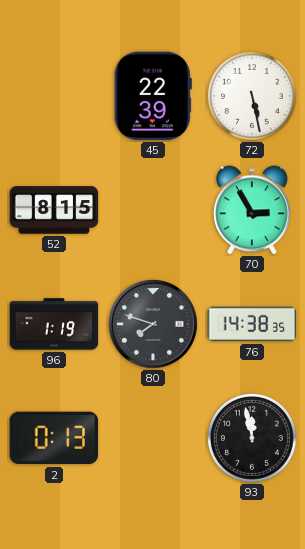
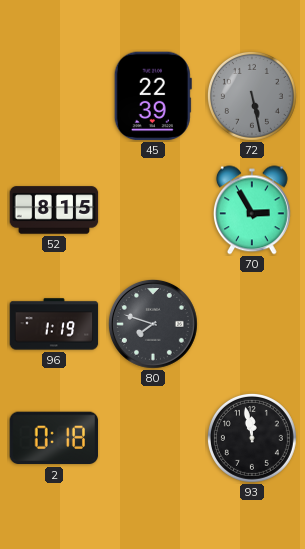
72 dial: white -> grey (252, 96)
76: 14:38 -> none (252, 324)
2: 0:13 -> 0:18 (54, 438)
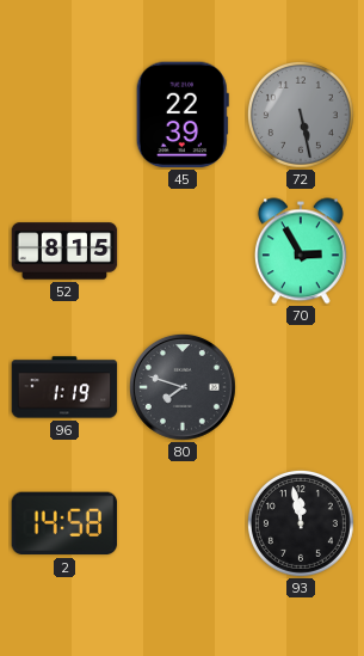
2: 0:18 -> 14:58 (64, 523)
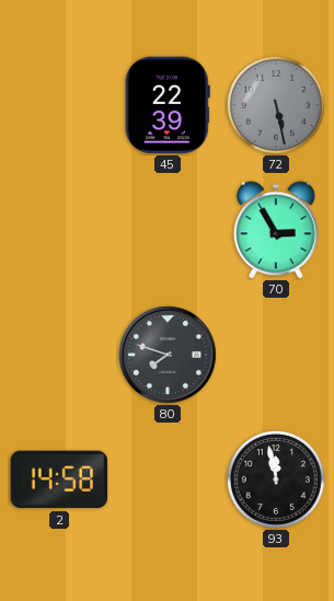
52: 8:15 -> none (64, 251)
96: 1:19 -> none (64, 387)
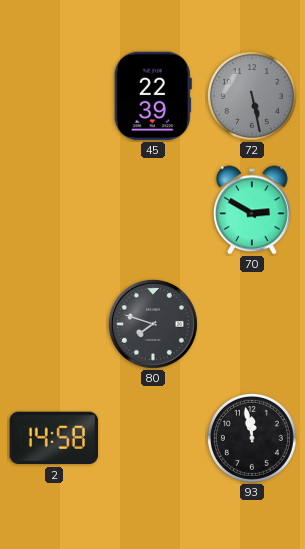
70: 2:55 -> 2:50 (252, 210)
